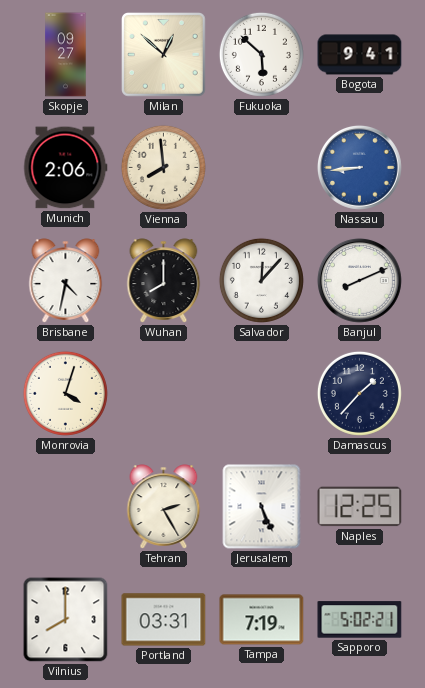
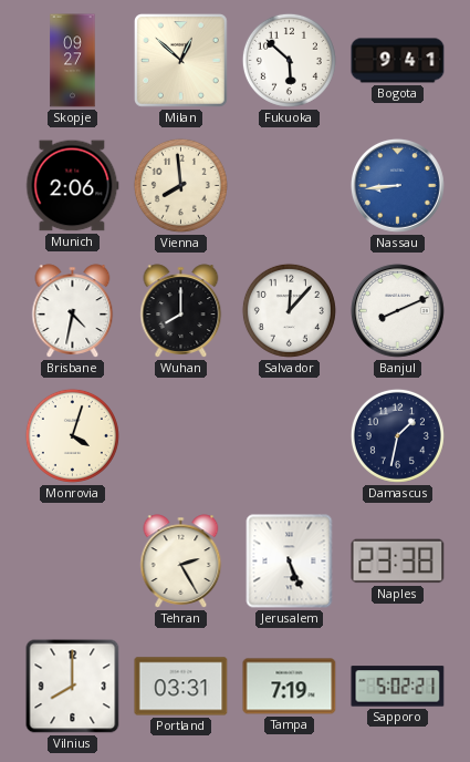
Damascus: 1:37 -> 1:32 (397, 435)
Naples: 12:25 -> 23:38 (398, 562)
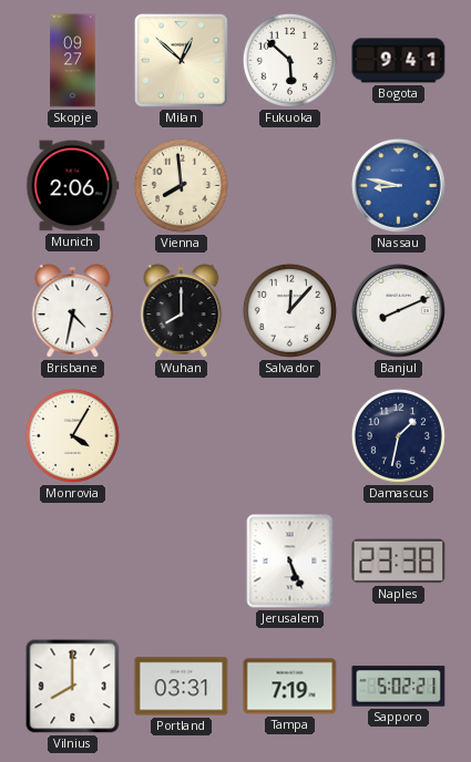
Nassau: 8:44 -> 8:47 (398, 185)
Monrovia: 4:03 -> 4:05 (72, 435)
Tehran: 2:25 -> none (181, 562)
